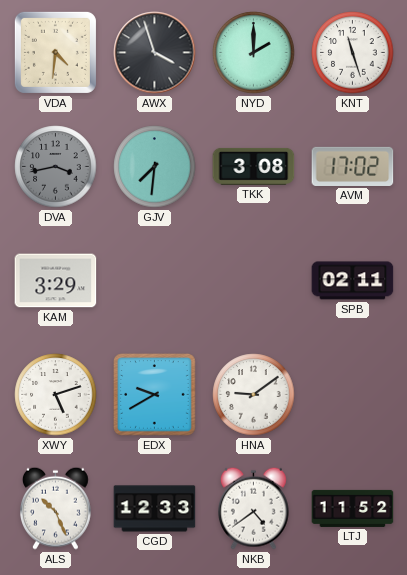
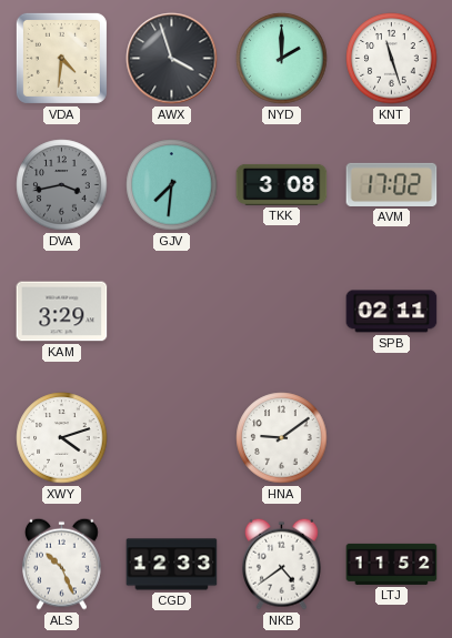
XWY: 5:12 -> 4:12 (62, 438)
EDX: 9:40 -> none (155, 395)
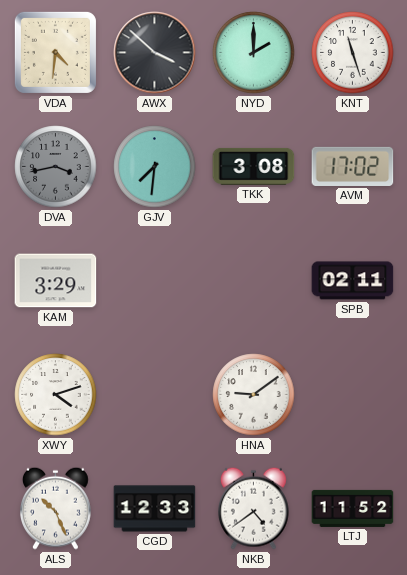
AWX: 3:57 -> 3:52 (155, 53)
